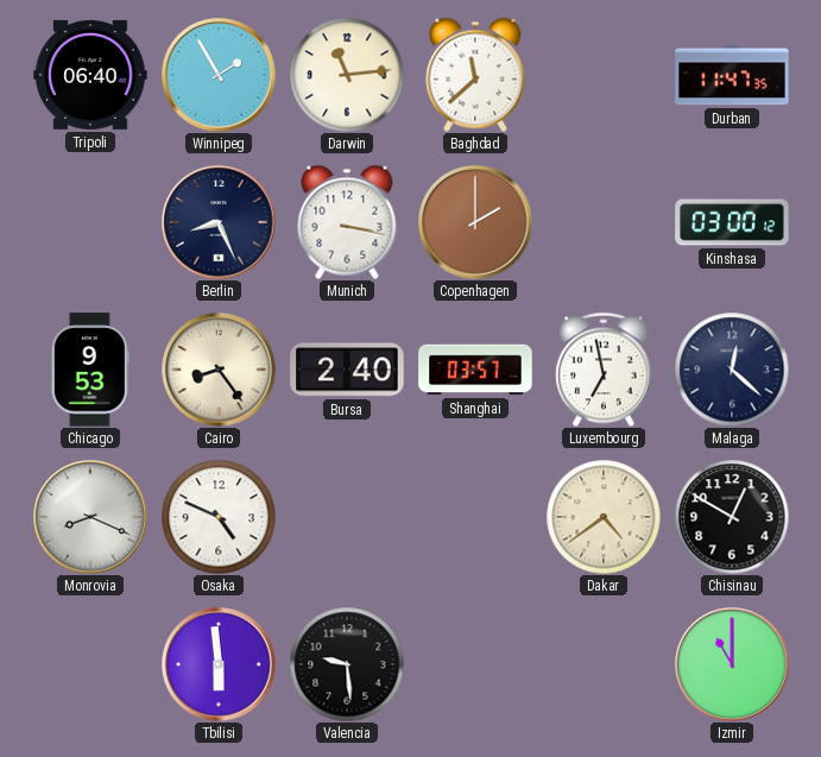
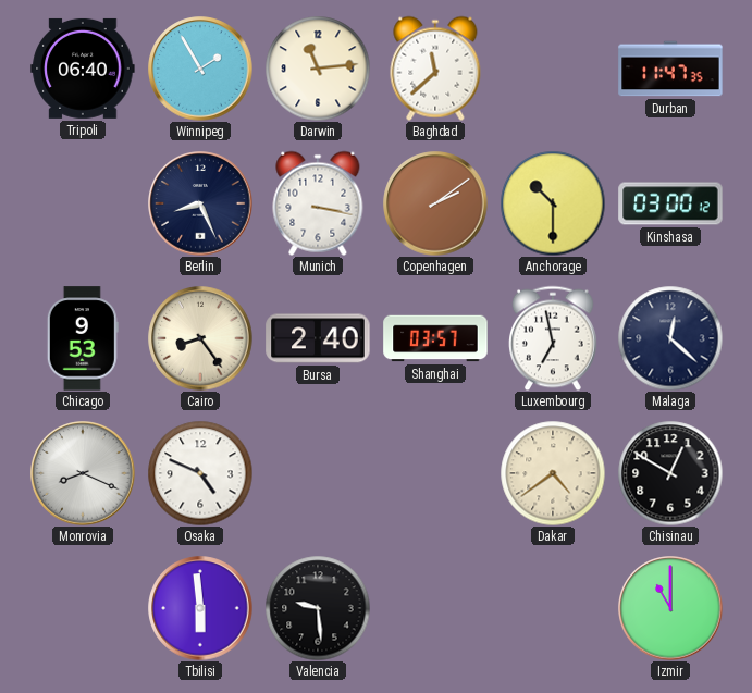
Copenhagen: 2:00 -> 2:09 (435, 203)
Anchorage: none -> 10:30 (553, 203)
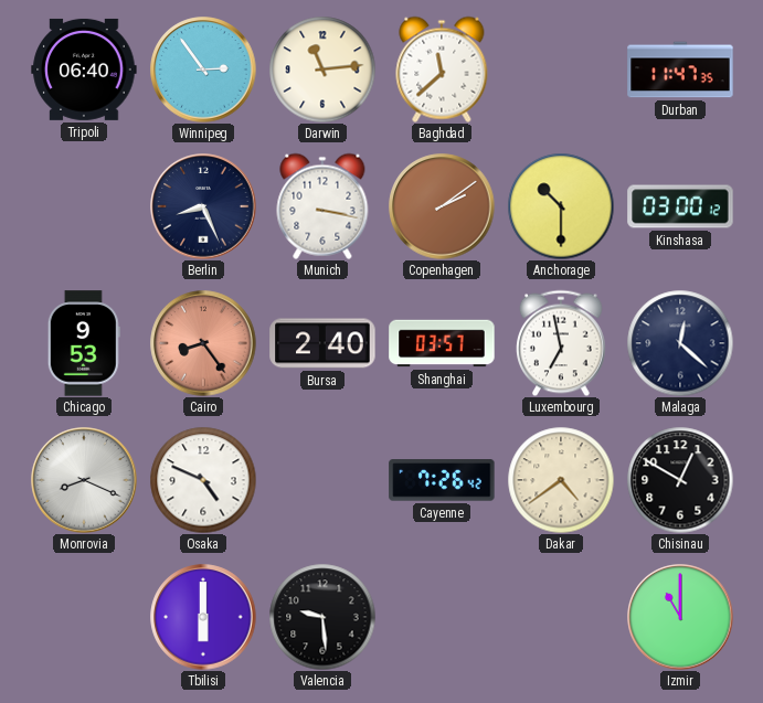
Winnipeg: 1:55 -> 2:54 (203, 70)
Cairo dial: cream -> salmon (203, 343)
Cayenne: none -> 7:26 (442, 480)
Tbilisi: 5:59 -> 6:00 (203, 617)
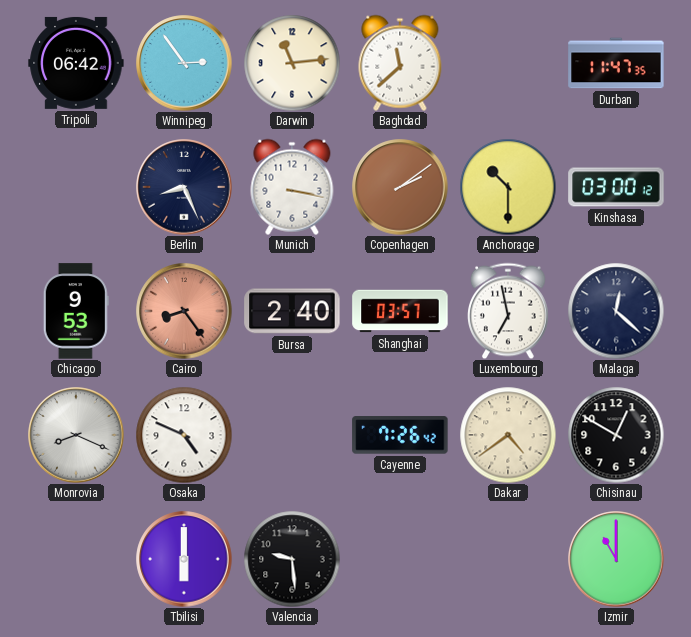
Tripoli: 06:40 -> 06:42 (76, 63)
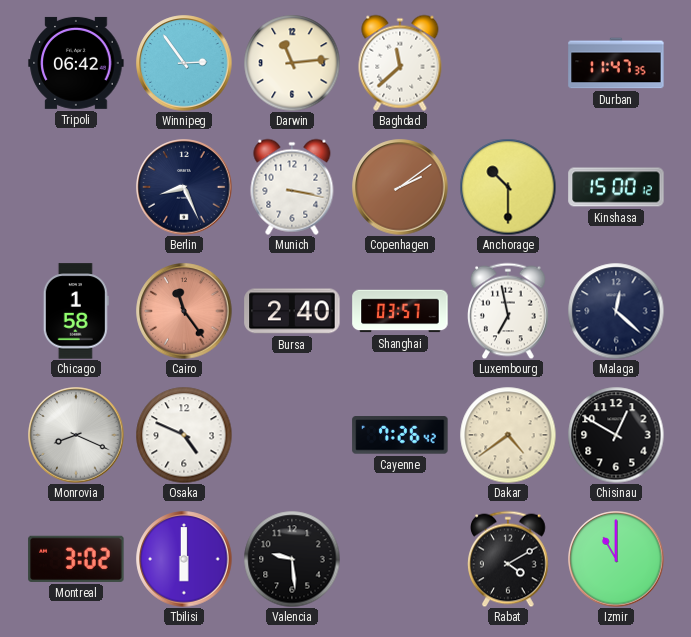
Kinshasa: 03:00 -> 15:00 (616, 187)
Chicago: 9:53 -> 1:58 (76, 311)
Cairo: 8:24 -> 11:24 (184, 311)
Montreal: none -> 3:02 (76, 559)
Rabat: none -> 4:10 (509, 559)
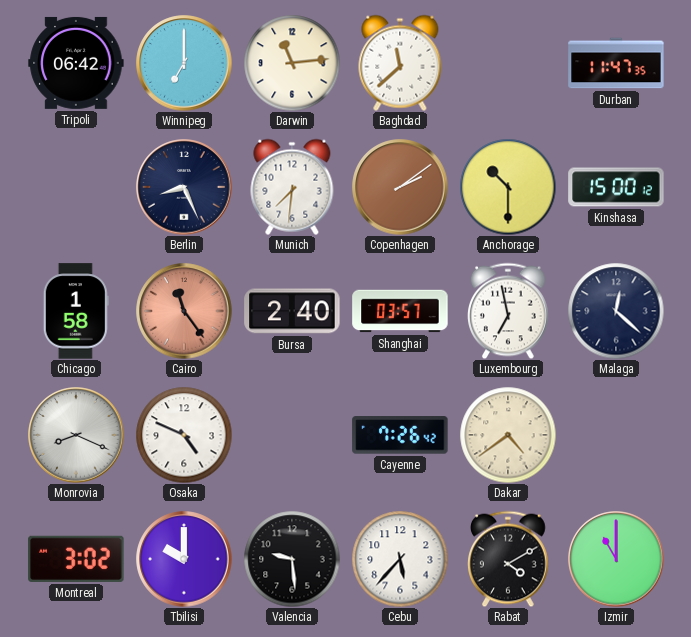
Winnipeg: 2:54 -> 7:00 (184, 63)
Munich: 3:17 -> 7:31 (292, 187)
Chisinau: 12:50 -> none (616, 435)
Tbilisi: 6:00 -> 10:00 (184, 559)
Cebu: none -> 5:37 (400, 559)
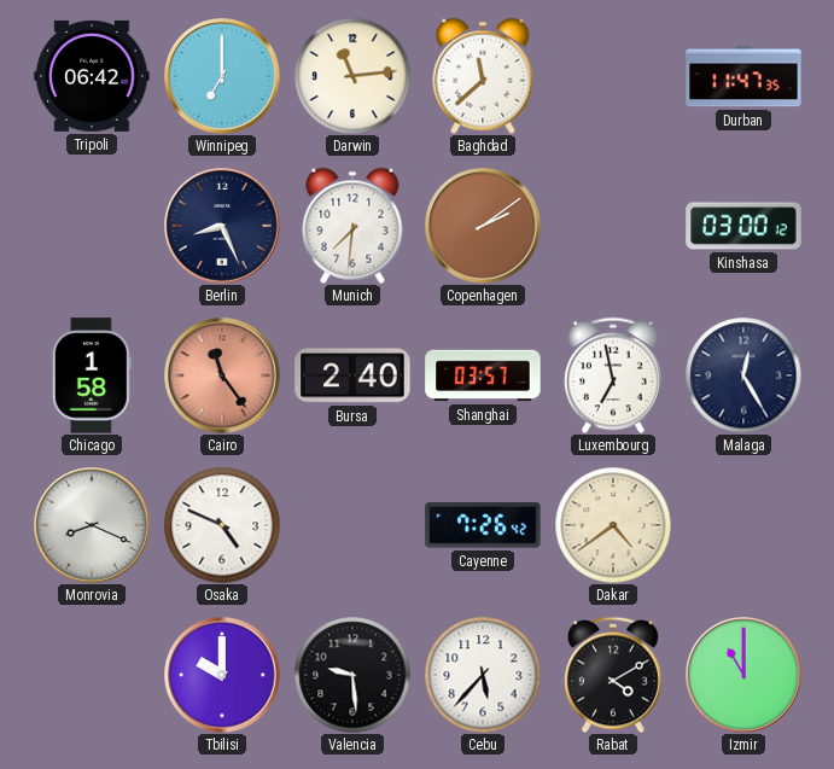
Anchorage: 10:30 -> none (508, 187)
Kinshasa: 15:00 -> 03:00 (743, 226)
Malaga: 12:22 -> 12:25 (743, 375)
Montreal: 3:02 -> none (76, 559)
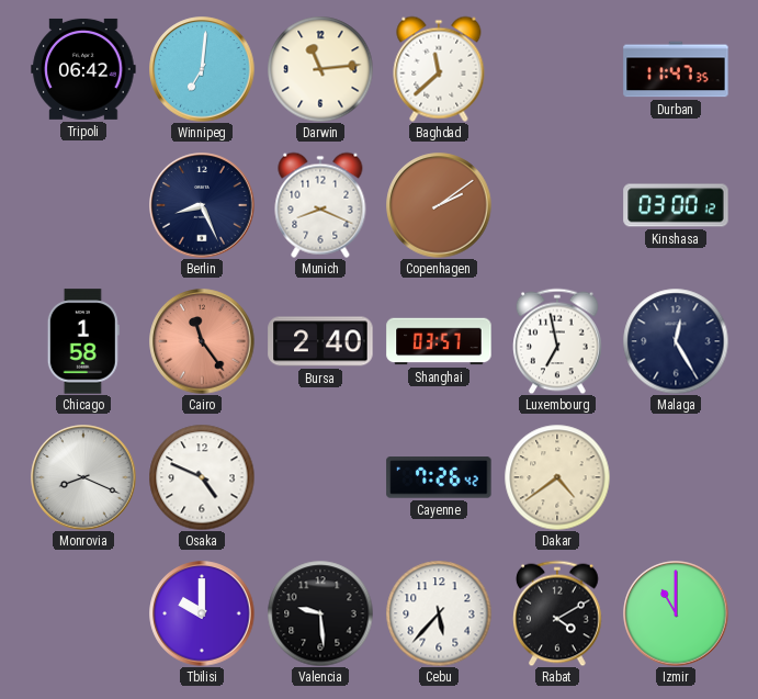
Winnipeg: 7:00 -> 7:01 (202, 69)
Munich: 7:31 -> 8:19 (320, 205)
